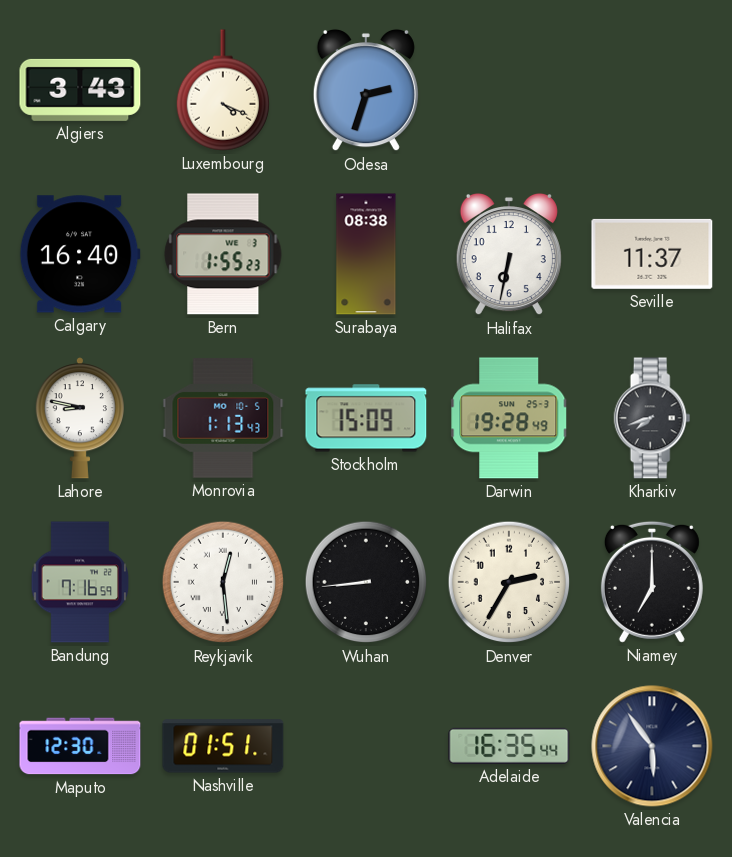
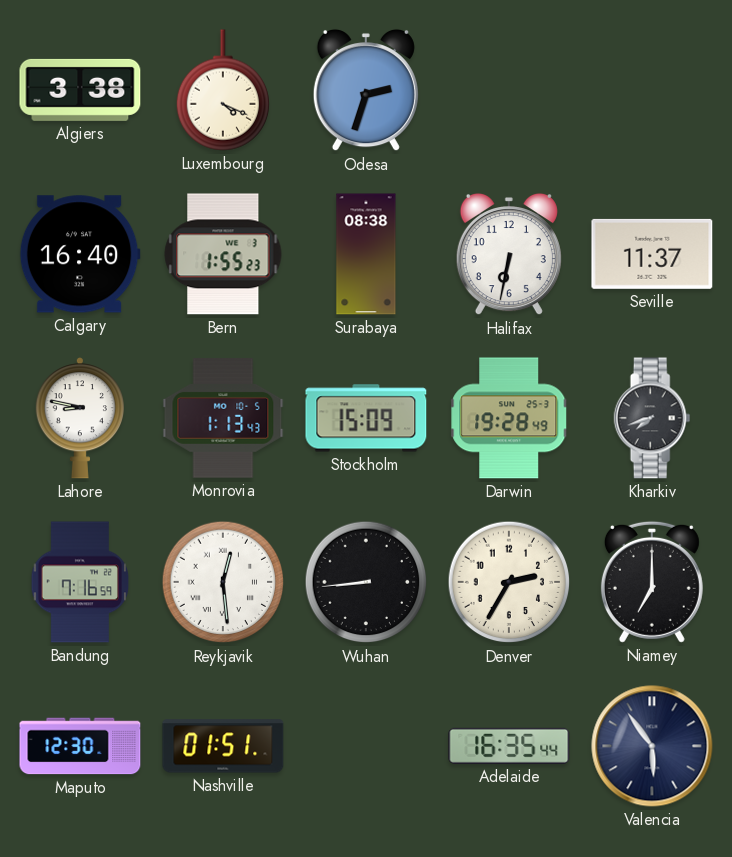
Algiers: 3:43 -> 3:38 (80, 90)
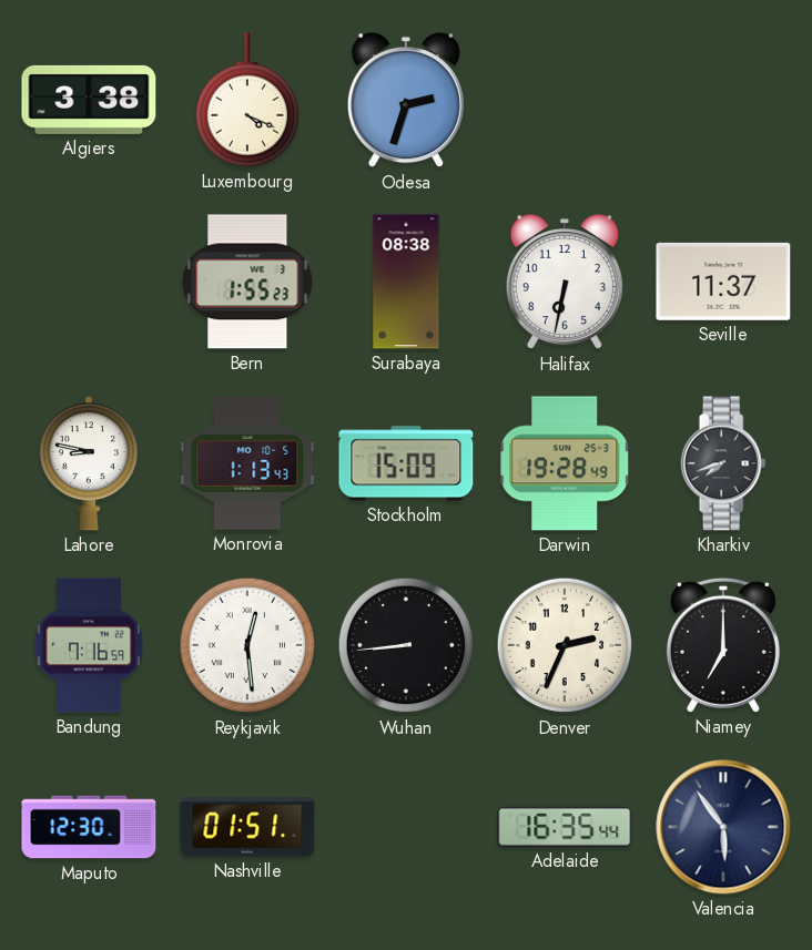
Calgary: 16:40 -> none (80, 254)
Denver: 2:35 -> 2:34 (565, 645)
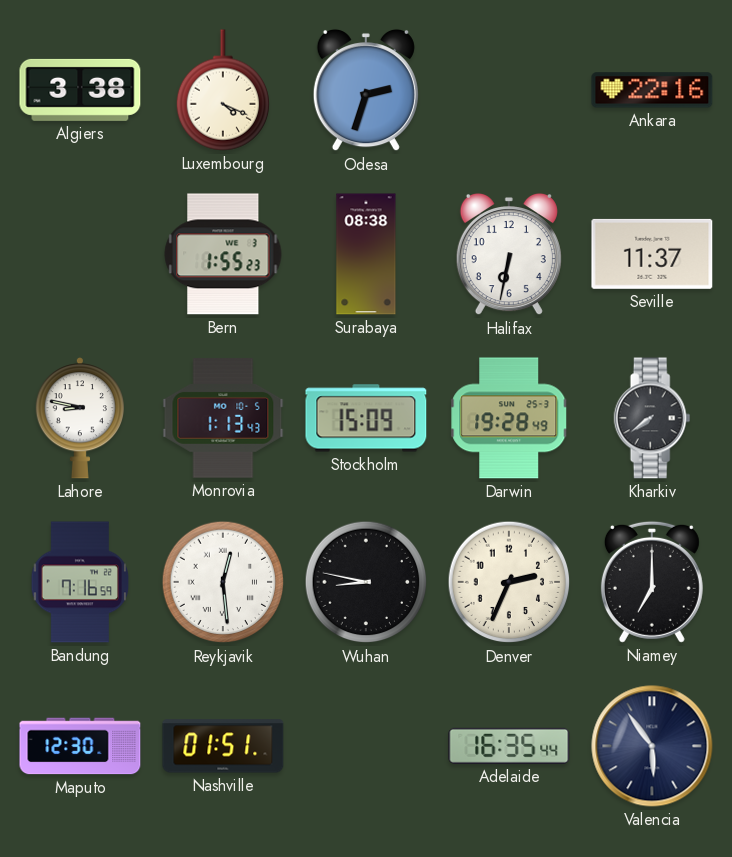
Ankara: none -> 22:16 (652, 90)
Kharkiv: 7:42 -> 7:39 (652, 418)
Wuhan: 8:44 -> 8:47 (366, 582)
